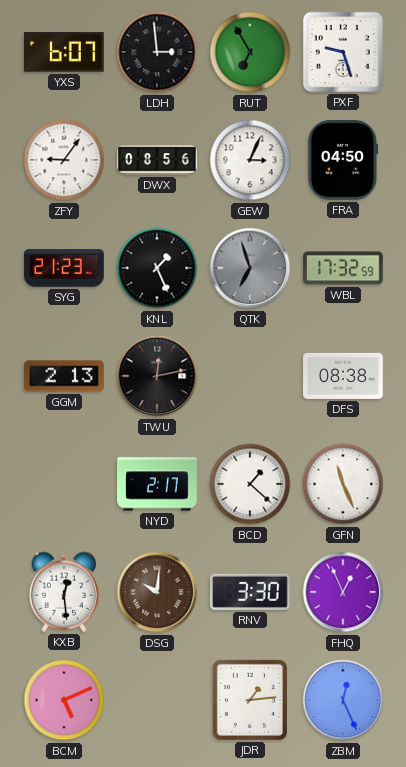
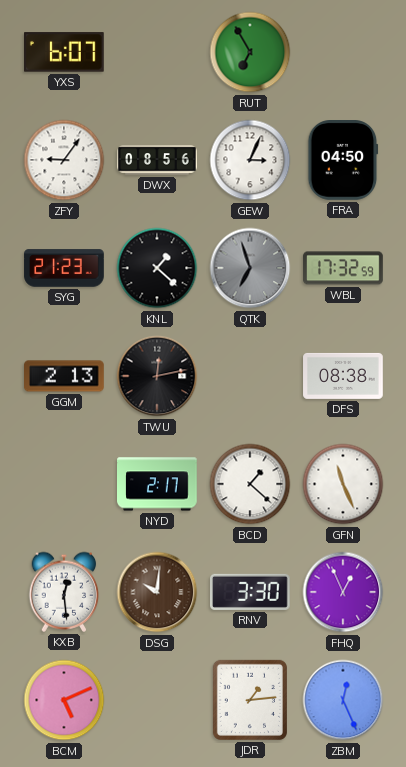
LDH: 2:59 -> none (157, 52)
PXF: 9:27 -> none (343, 52)
KNL: 1:26 -> 1:22 (157, 268)
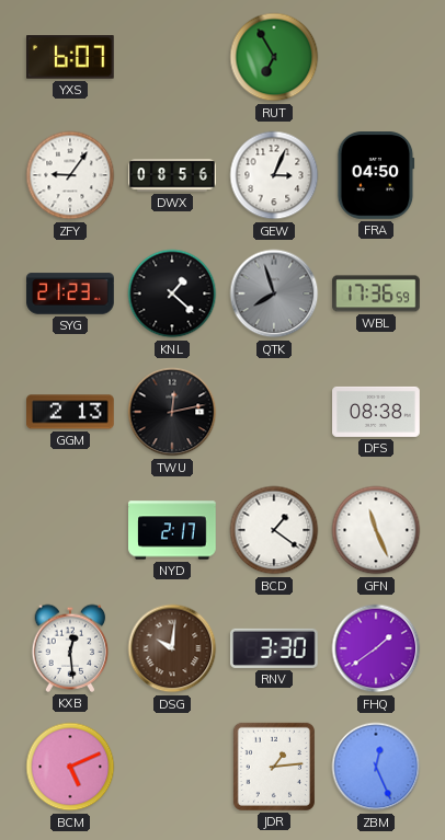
QTK: 6:57 -> 7:57 (274, 294)
WBL: 17:32 -> 17:36 (376, 294)
BCD: 1:22 -> 1:21 (274, 530)
FHQ: 12:56 -> 1:39 (376, 648)
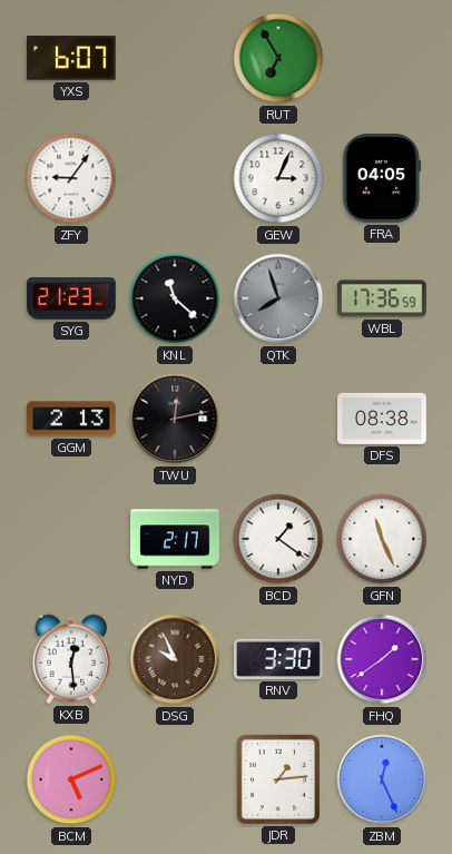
DWX: 08:56 -> none (172, 175)
FRA: 04:50 -> 04:05 (382, 179)
KNL: 1:22 -> 11:22 (175, 298)
DSG: 10:01 -> 9:56 (175, 659)
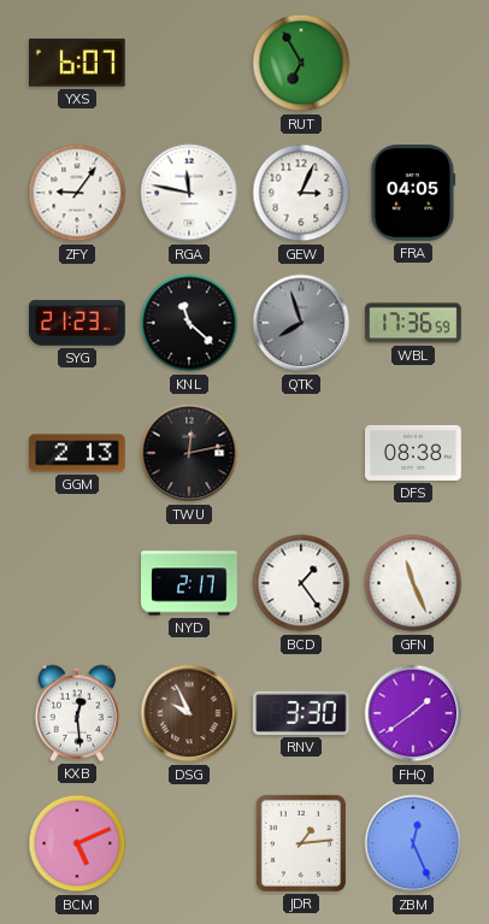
RGA: none -> 11:47 (189, 193)
BCD: 1:21 -> 1:24 (301, 583)
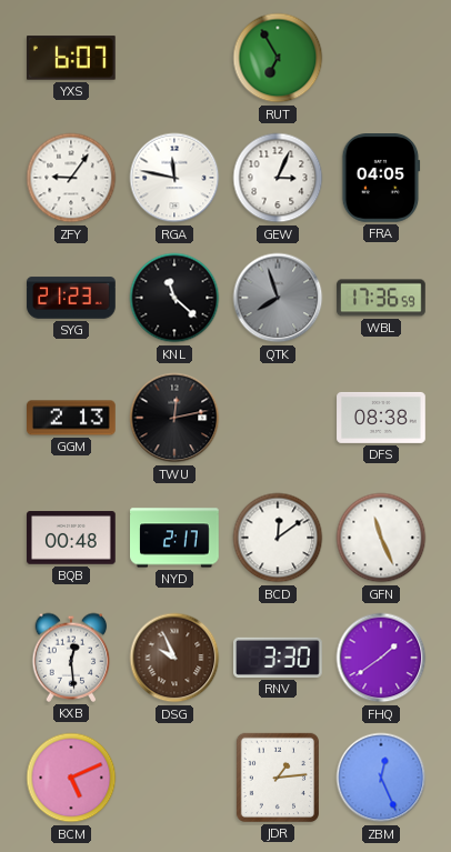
BQB: none -> 00:48 (71, 538)
BCD: 1:24 -> 12:09 (278, 538)
